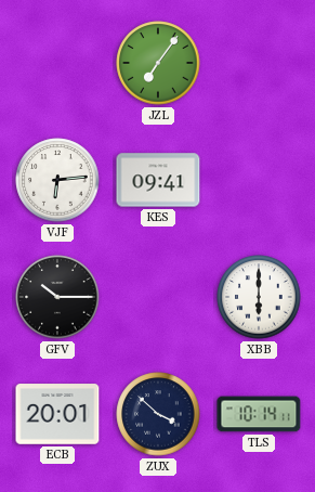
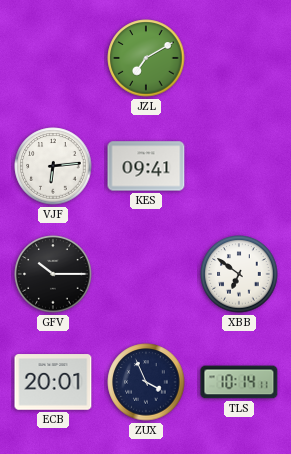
JZL: 7:06 -> 7:10 (146, 58)
XBB: 6:00 -> 6:51 (239, 274)
ZUX: 3:52 -> 3:56 (146, 382)
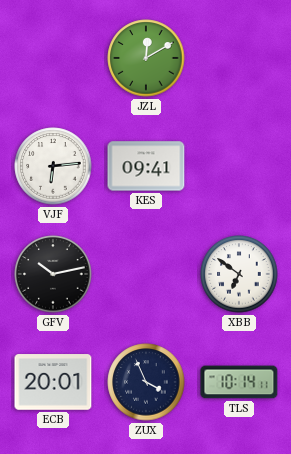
JZL: 7:10 -> 12:10 (146, 58)
GFV: 10:15 -> 10:13 (53, 274)
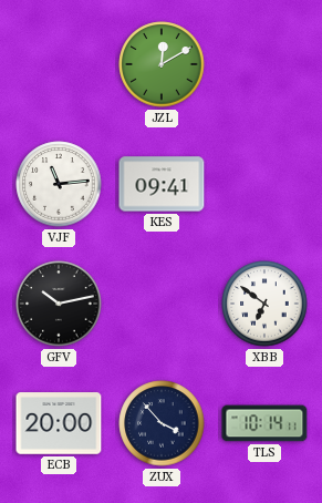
VJF: 6:14 -> 11:14 (59, 184)
ECB: 20:01 -> 20:00 (59, 423)
ZUX: 3:56 -> 3:53 (162, 423)
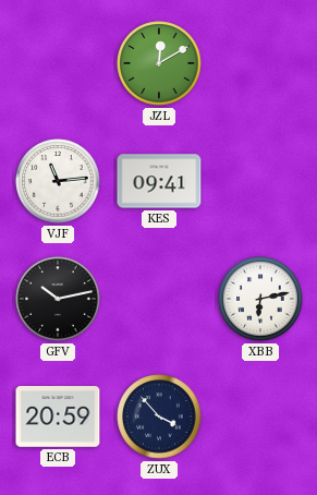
XBB: 6:51 -> 6:13 (260, 299)
ECB: 20:00 -> 20:59 (58, 416)
TLS: 10:14 -> none (264, 423)
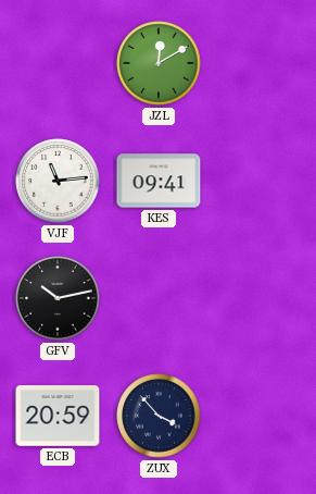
XBB: 6:13 -> none (260, 299)
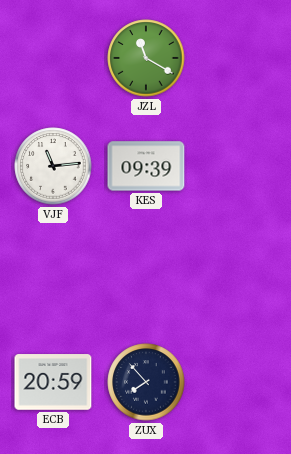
JZL: 12:10 -> 11:20 (146, 58)
KES: 09:41 -> 09:39 (146, 166)
GFV: 10:13 -> none (58, 298)
ZUX: 3:53 -> 7:53 (146, 382)
